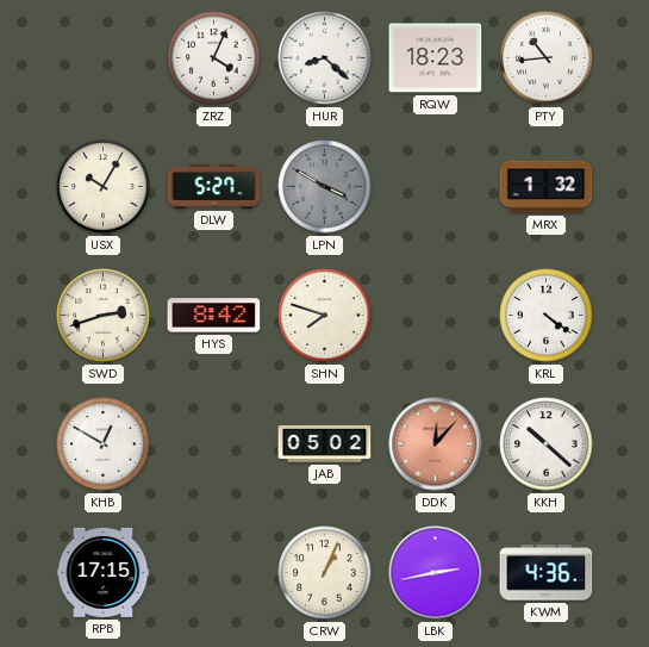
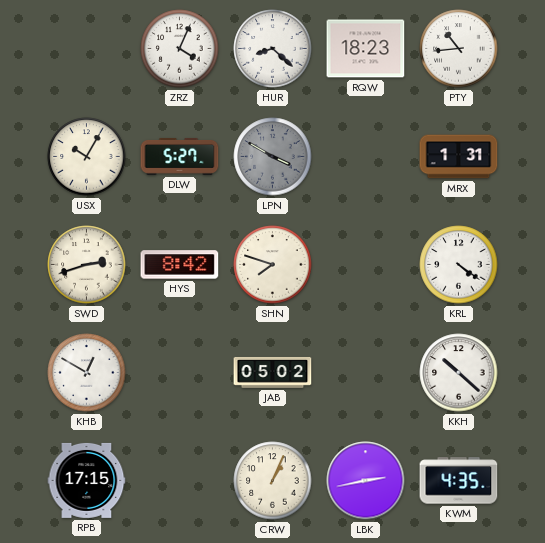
MRX: 1:32 -> 1:31 (459, 157)
DDK: 12:07 -> none (436, 444)
KWM: 4:36 -> 4:35 (459, 481)
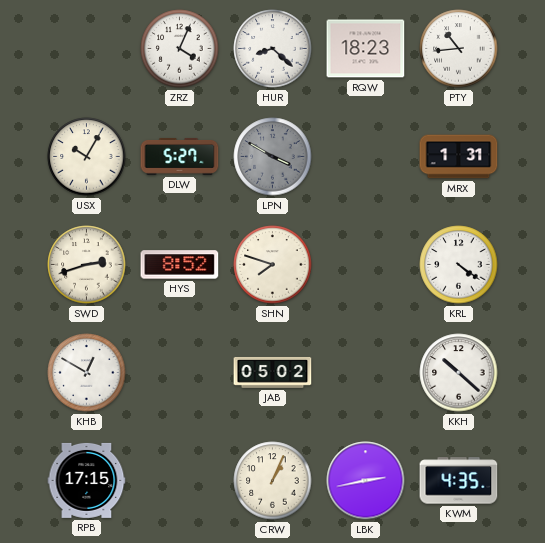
HYS: 8:42 -> 8:52 (180, 265)
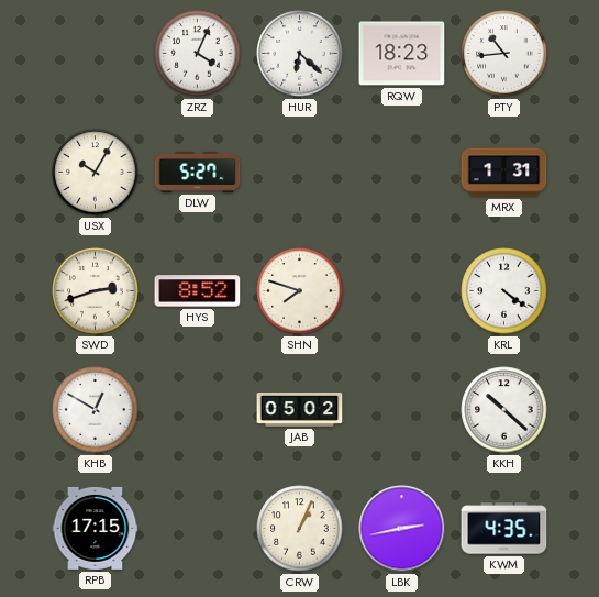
HUR: 8:22 -> 6:22 (300, 54)
LPN: 3:50 -> none (273, 157)
